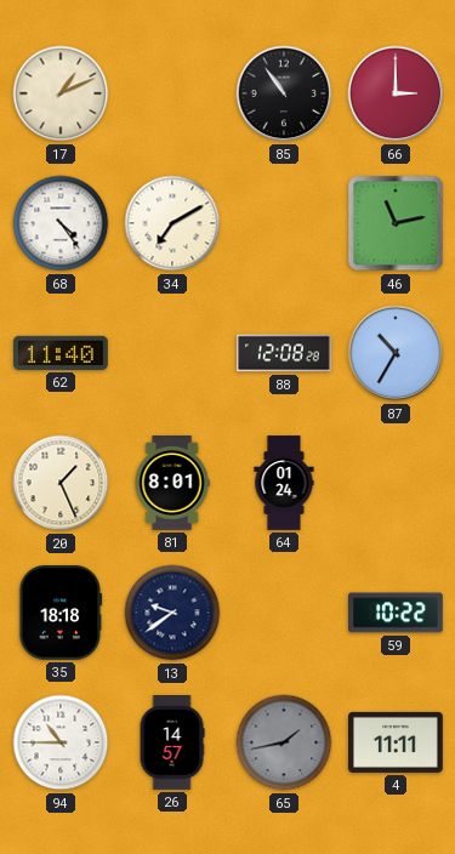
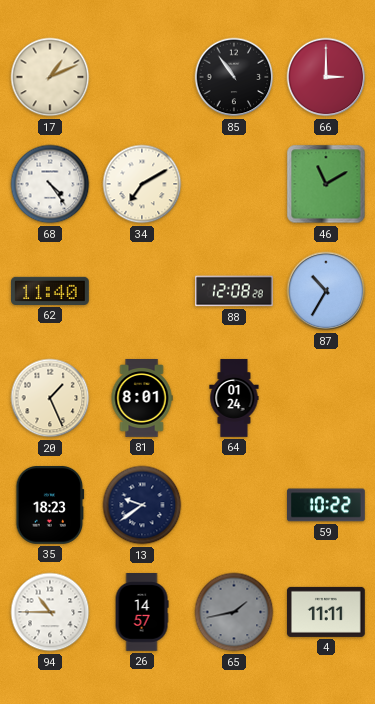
46: 11:13 -> 11:10 (326, 184)
35: 18:18 -> 18:23 (50, 506)
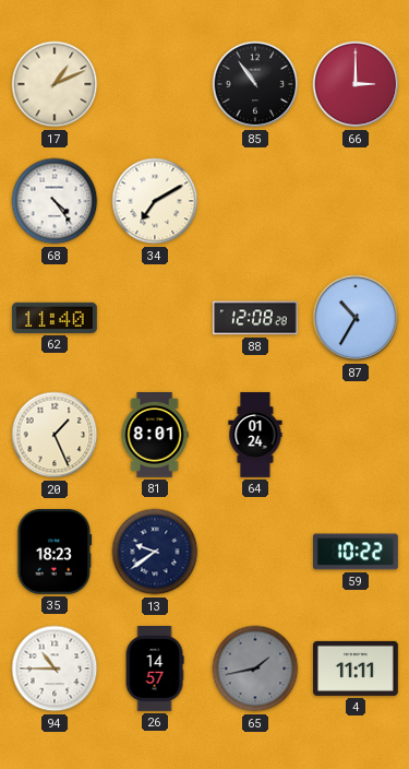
46: 11:10 -> none (326, 184)
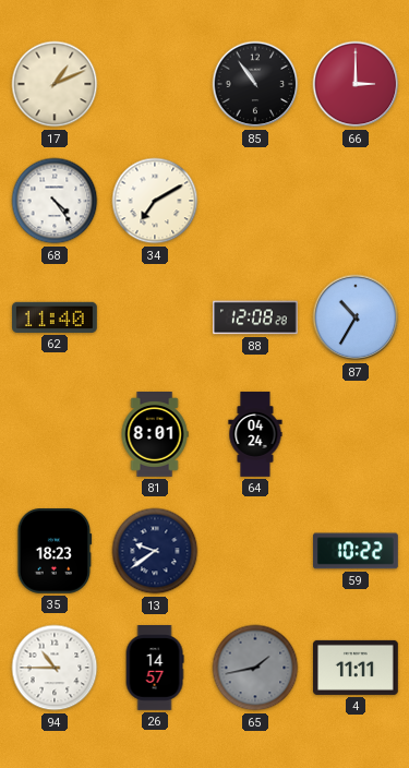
20: 1:26 -> none (55, 435)
64: 01:24 -> 04:24 (255, 434)
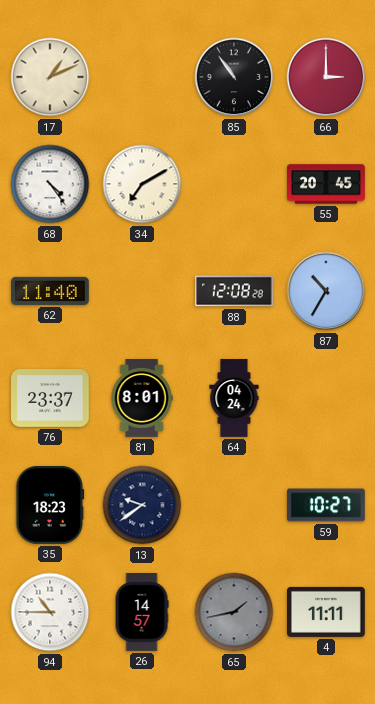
55: none -> 20:45 (327, 184)
76: none -> 23:37 (51, 398)
59: 10:22 -> 10:27 (327, 505)
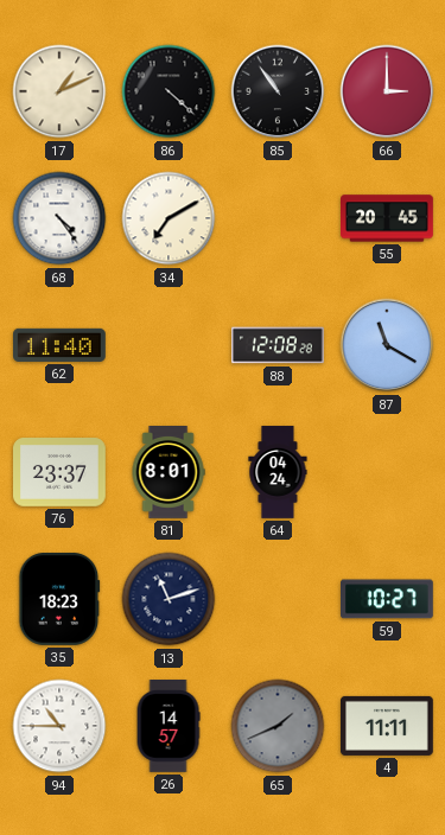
86: none -> 4:22 (169, 91)
87: 10:35 -> 11:20 (387, 345)
13: 9:39 -> 11:12 (169, 599)
65: 1:43 -> 1:41 (278, 726)
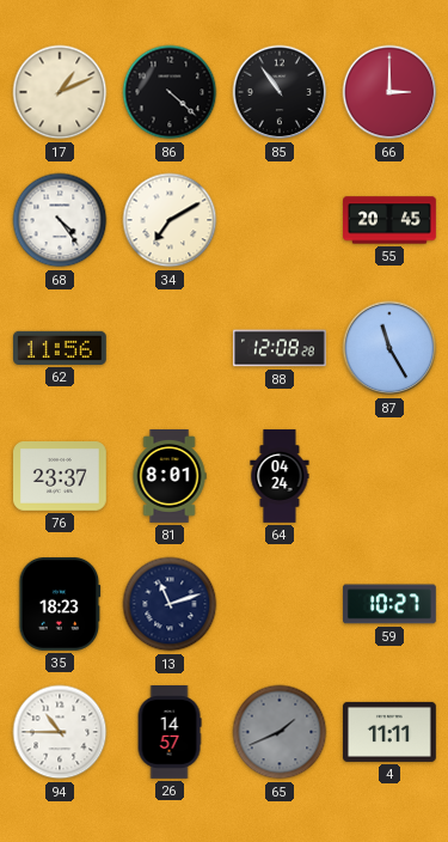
62: 11:40 -> 11:56 (61, 348)
87: 11:20 -> 11:25 (389, 348)
